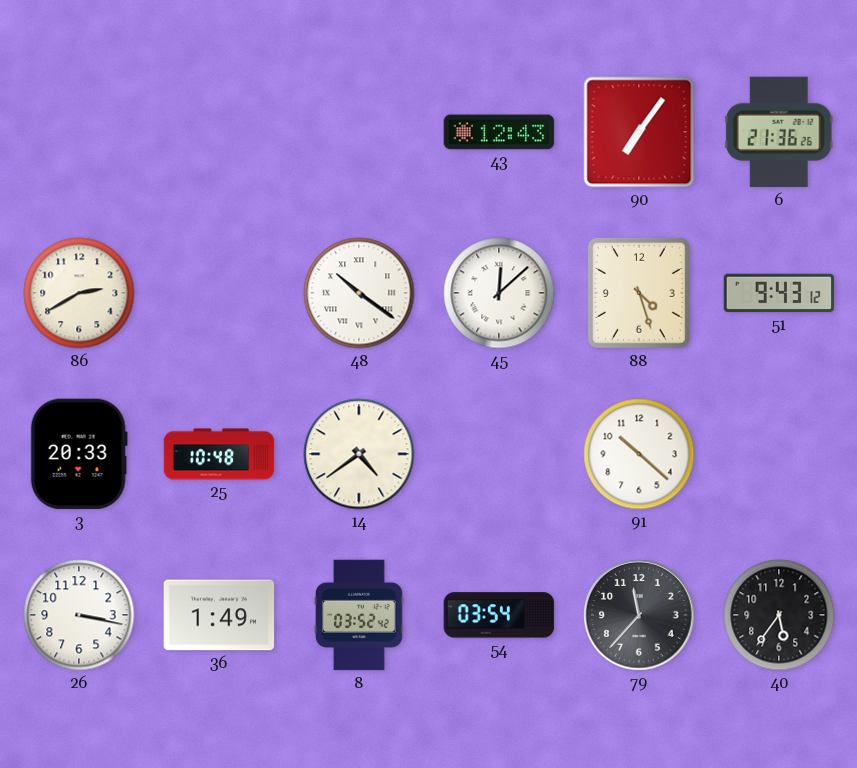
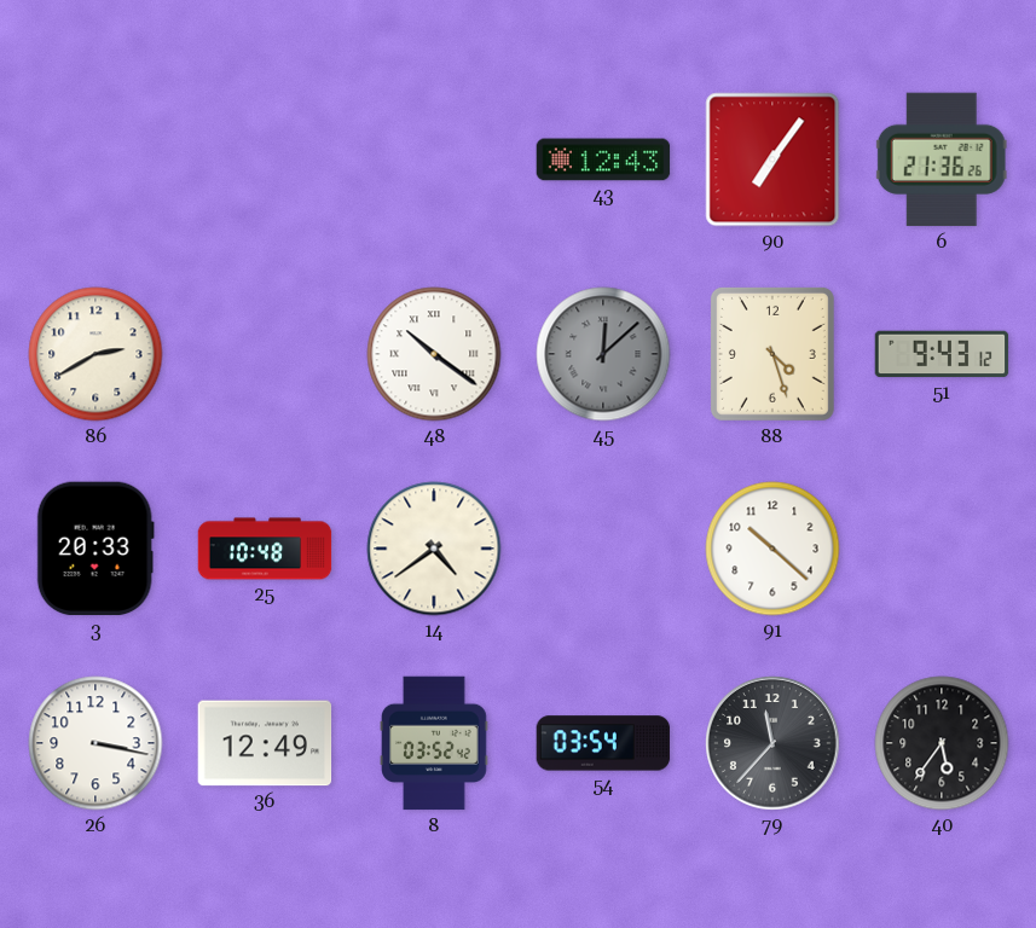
45 dial: white -> grey (603, 354)
36: 1:49 -> 12:49 (265, 743)
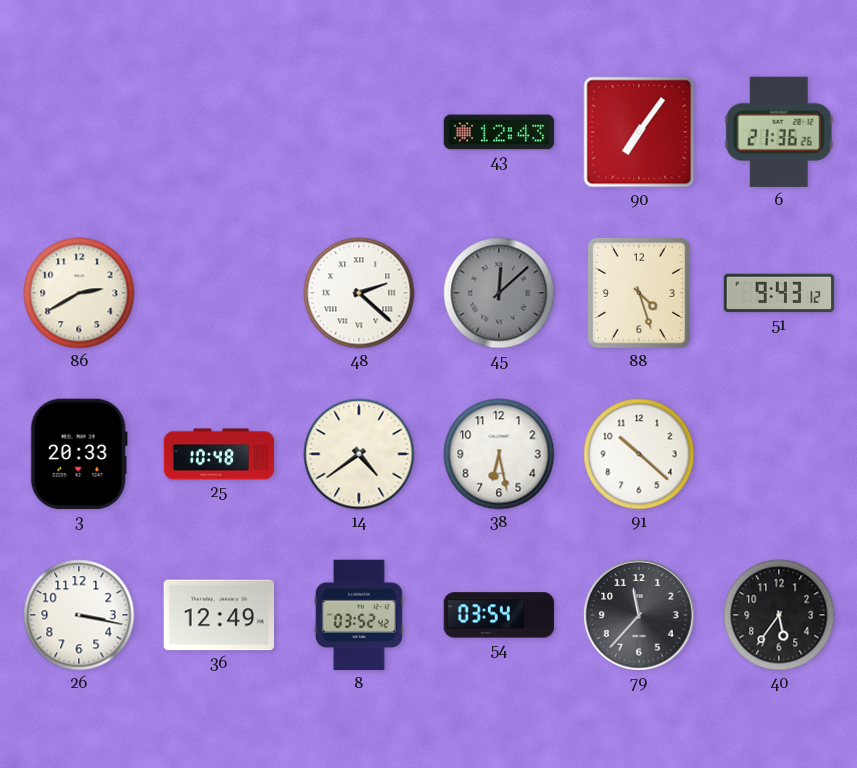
48: 10:21 -> 2:22 (359, 293)
38: none -> 6:28 (499, 454)
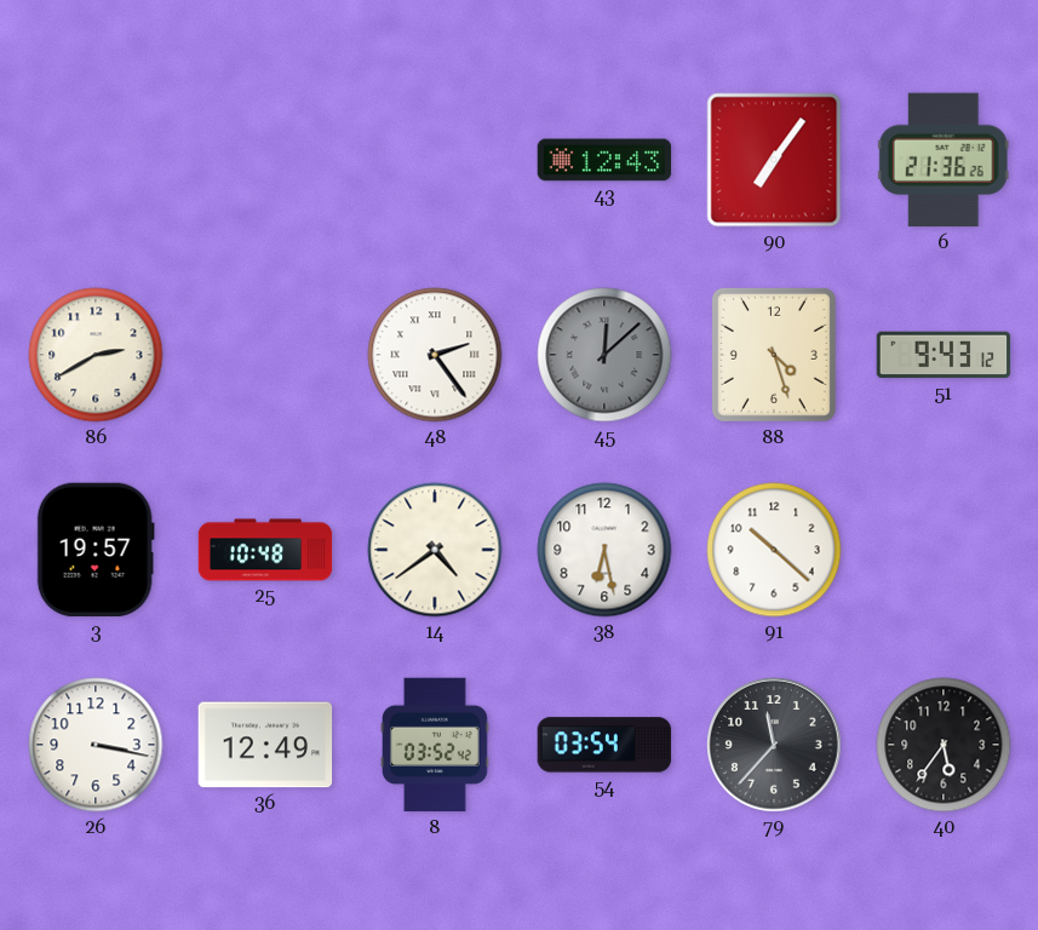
48: 2:22 -> 2:24 (435, 355)
3: 20:33 -> 19:57 (96, 550)
